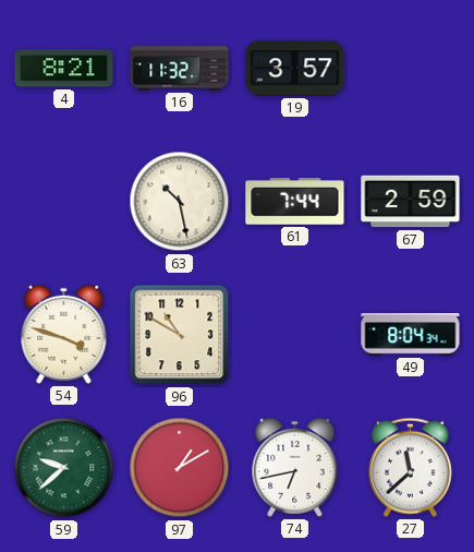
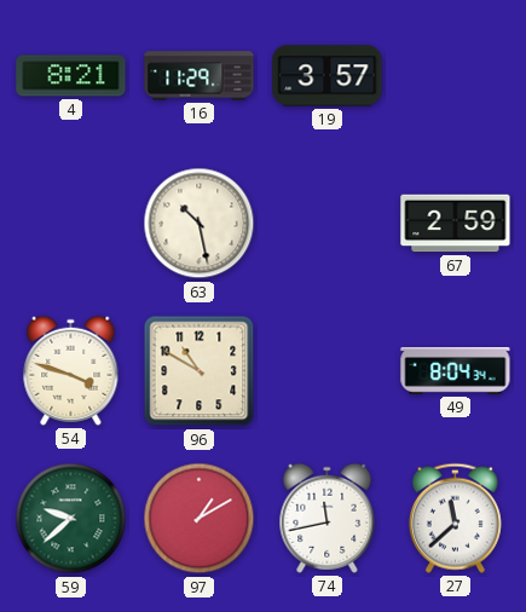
16: 11:32 -> 11:29 (200, 76)
61: 7:44 -> none (295, 202)
74: 6:43 -> 11:43 (328, 518)
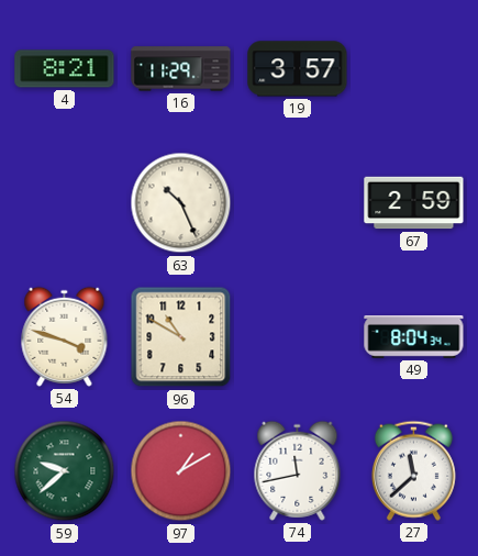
63: 10:28 -> 10:26 (181, 203)
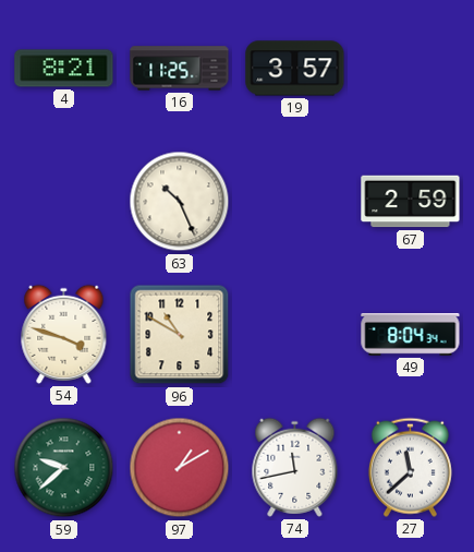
16: 11:29 -> 11:25 (180, 69)
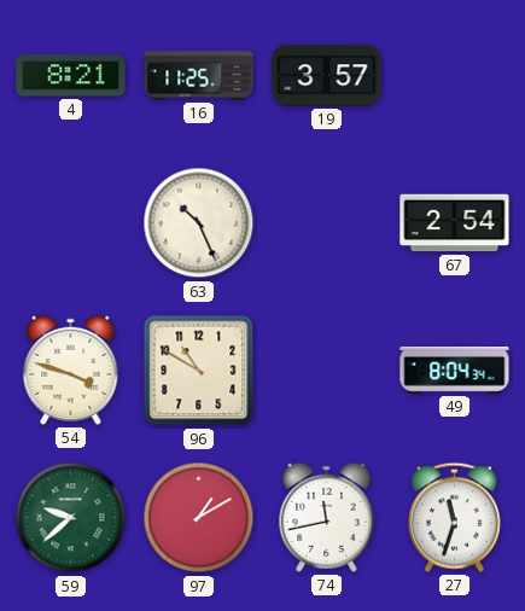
67: 2:59 -> 2:54 (455, 223)
27: 11:38 -> 11:33 (454, 517)
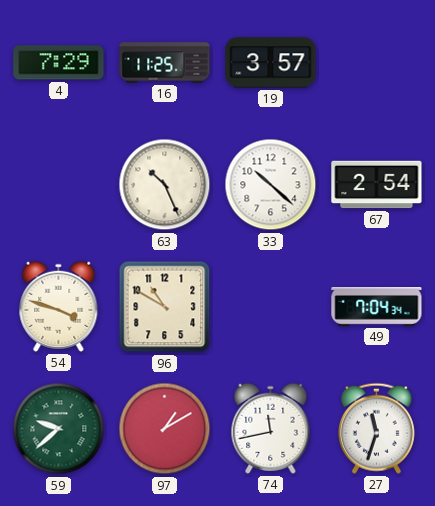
4: 8:21 -> 7:29 (59, 63)
33: none -> 10:22 (271, 185)
49: 8:04 -> 7:04 (377, 307)
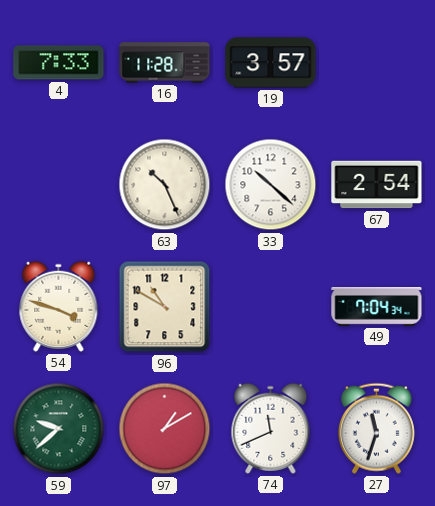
4: 7:29 -> 7:33 (59, 63)
16: 11:25 -> 11:28 (165, 63)
74: 11:43 -> 11:41 (271, 428)
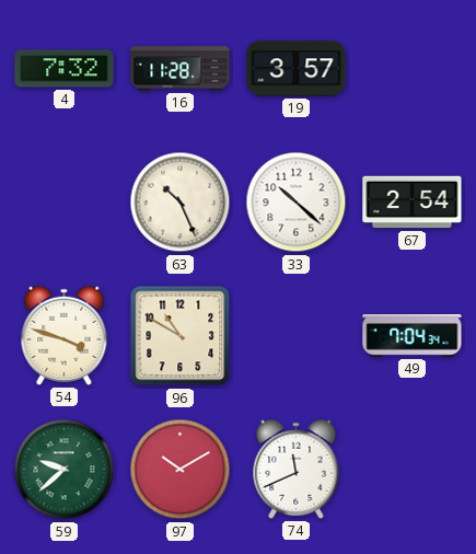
4: 7:33 -> 7:32 (65, 69)
97: 1:10 -> 10:10 (181, 470)
27: 11:33 -> none (376, 428)
